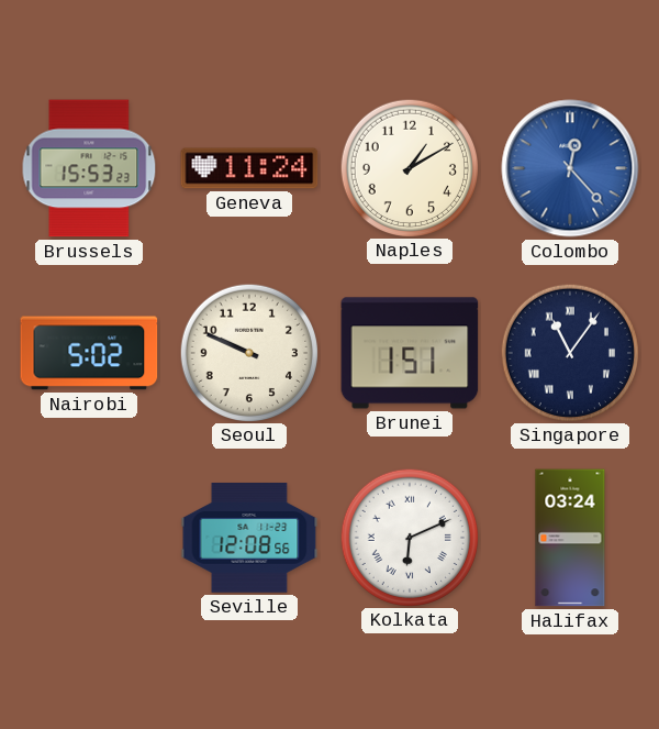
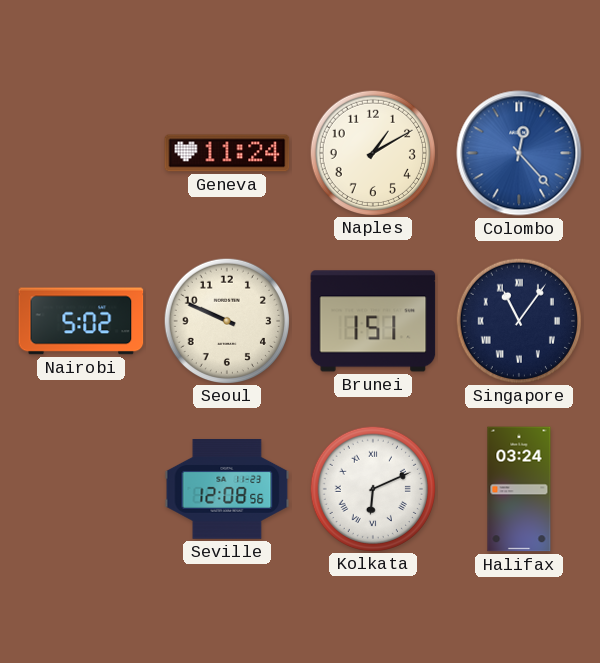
Brussels: 15:53 -> none (89, 168)
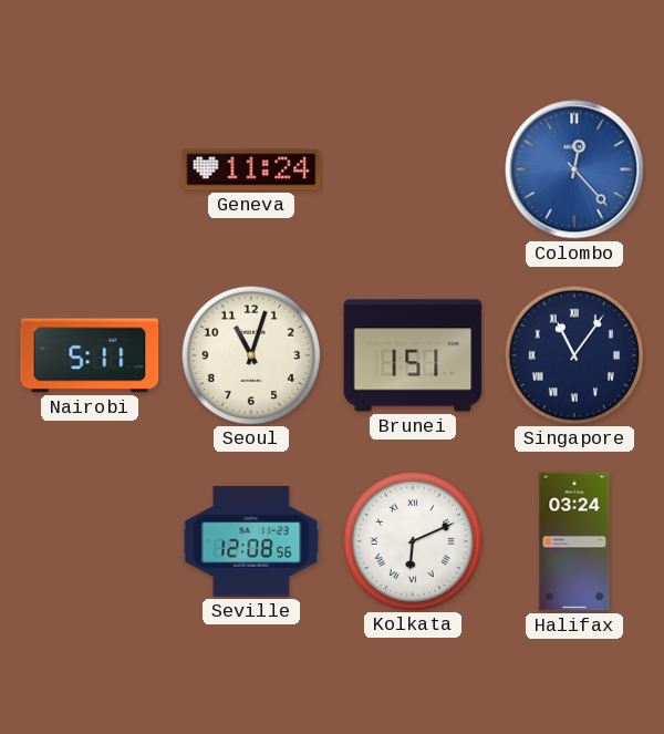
Naples: 1:10 -> none (372, 152)
Nairobi: 5:02 -> 5:11 (90, 355)
Seoul: 9:49 -> 11:03 (250, 354)
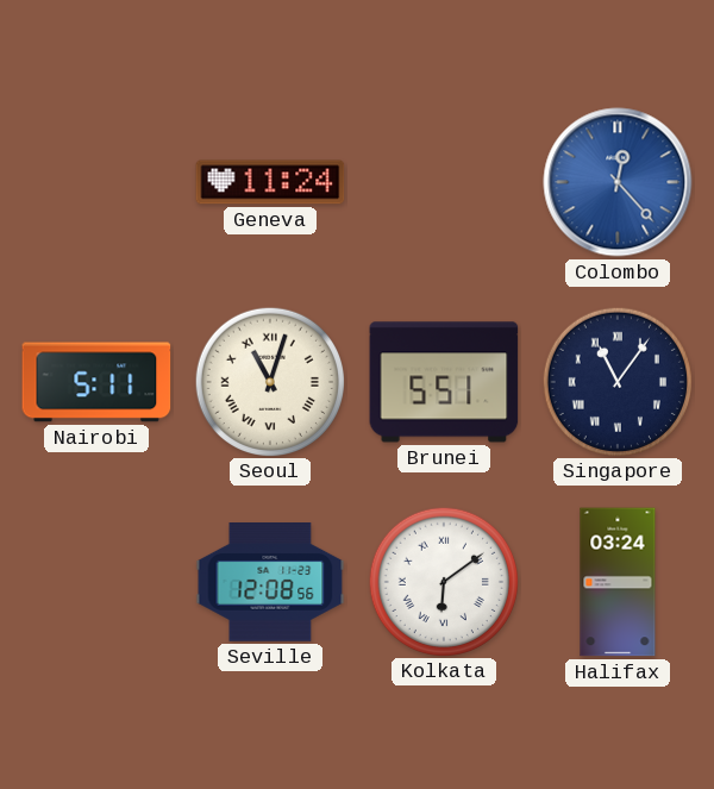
Seoul numerals: Arabic -> Roman (269, 381)
Brunei: 1:51 -> 5:51 (444, 382)
Kolkata: 6:11 -> 6:09 (443, 581)
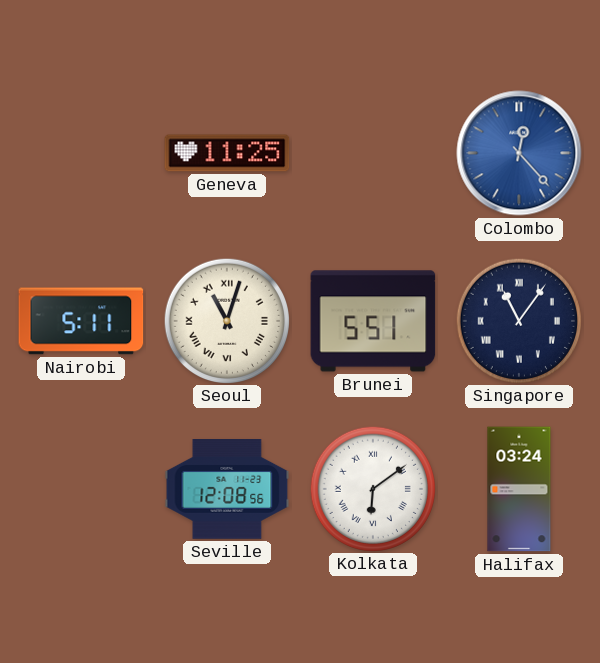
Geneva: 11:24 -> 11:25 (227, 153)
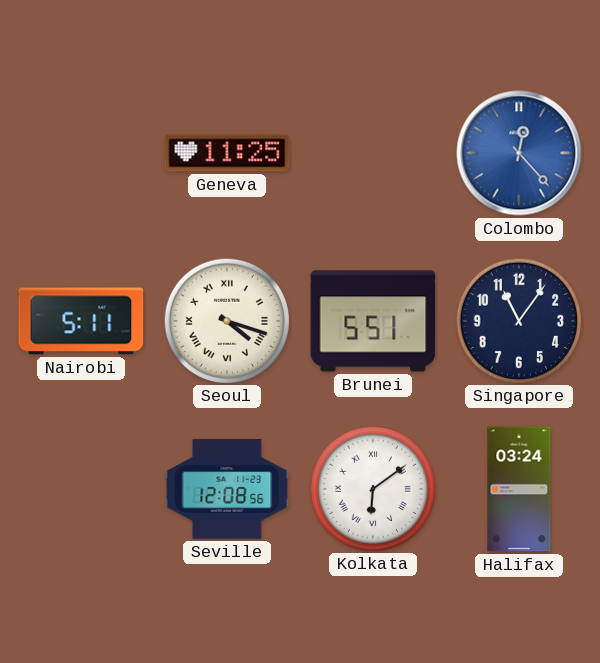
Seoul: 11:03 -> 4:18 (226, 320)
Singapore numerals: Roman -> Arabic (518, 320)
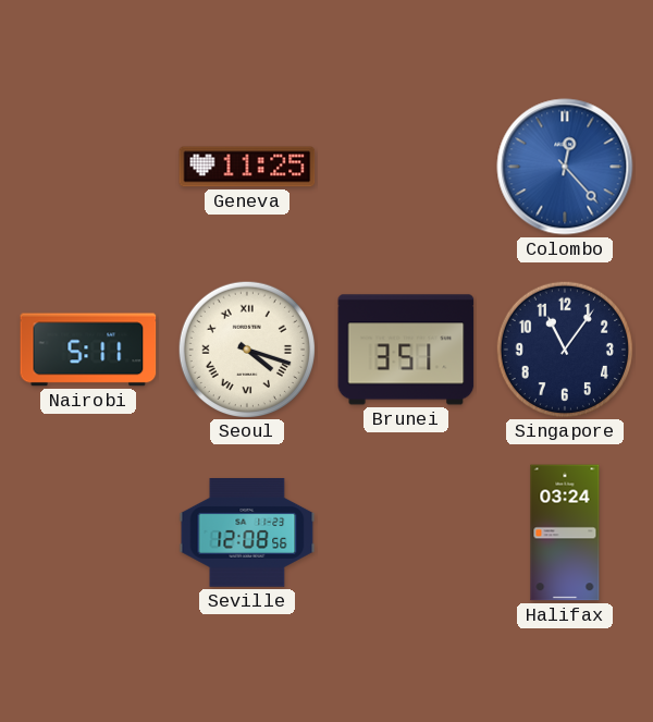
Brunei: 5:51 -> 3:51 (406, 350)
Kolkata: 6:09 -> none (372, 488)
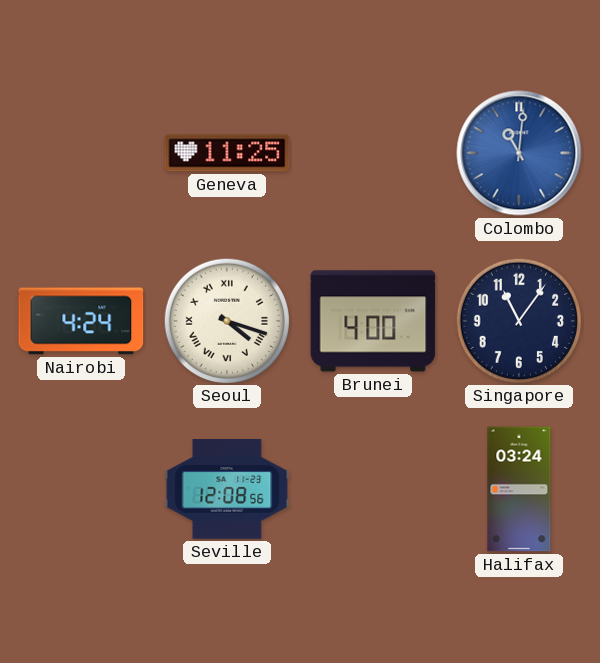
Colombo: 12:23 -> 11:01 (519, 153)
Nairobi: 5:11 -> 4:24 (81, 321)
Brunei: 3:51 -> 4:00 (373, 321)
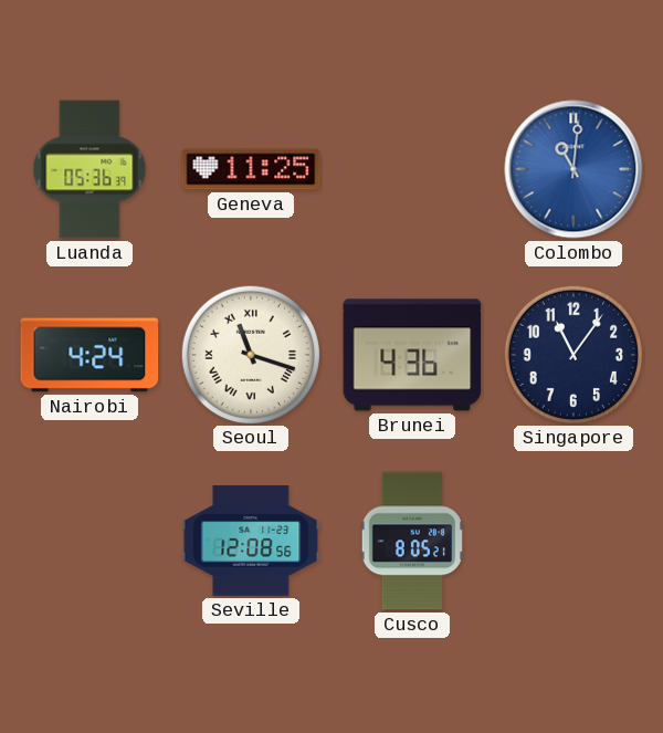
Luanda: none -> 05:36 (90, 169)
Seoul: 4:18 -> 11:18 (250, 354)
Brunei: 4:00 -> 4:36 (412, 355)
Cusco: none -> 8:05 (412, 541)
Halifax: 03:24 -> none (519, 489)
